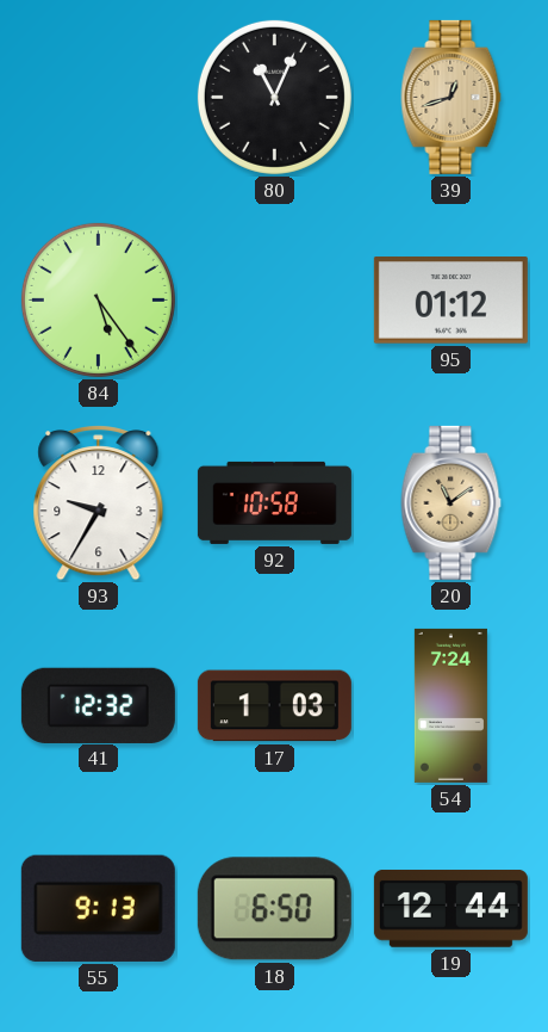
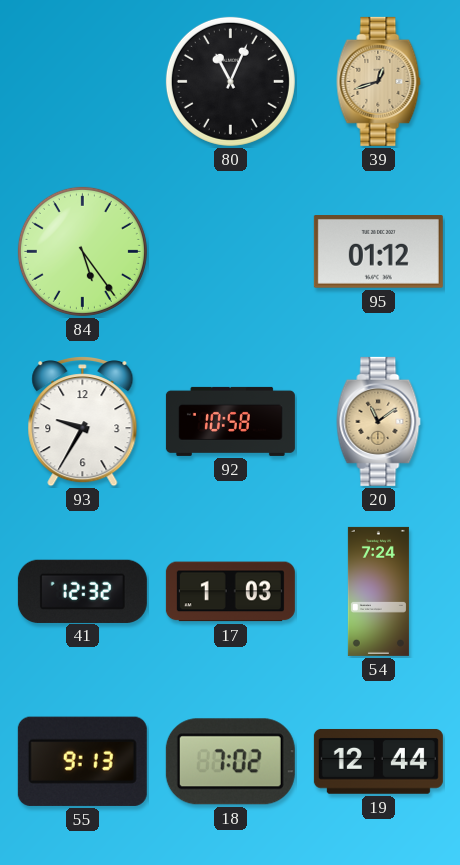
18: 6:50 -> 7:02 (230, 762)
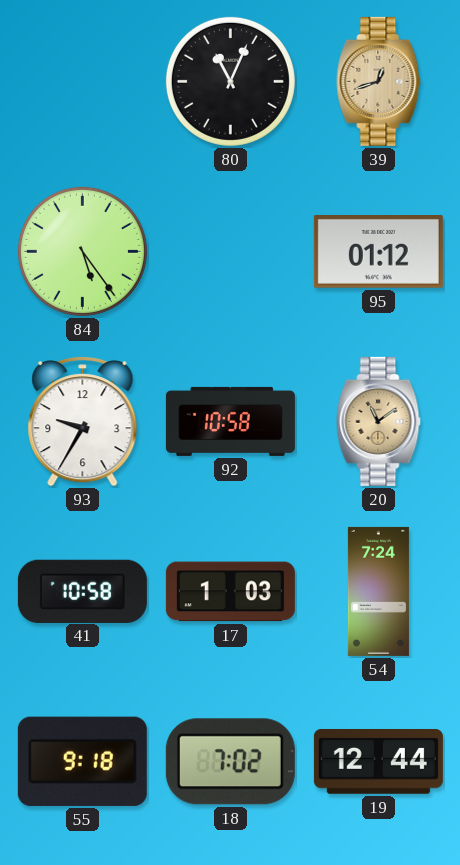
41: 12:32 -> 10:58 (82, 591)
55: 9:13 -> 9:18 (82, 761)
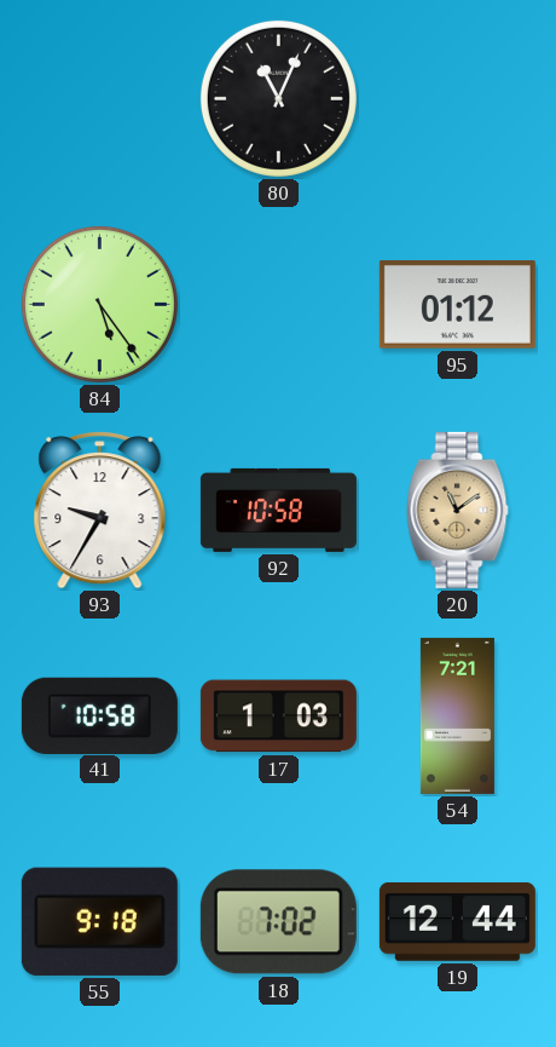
39: 12:42 -> none (379, 81)
54: 7:24 -> 7:21 (457, 715)
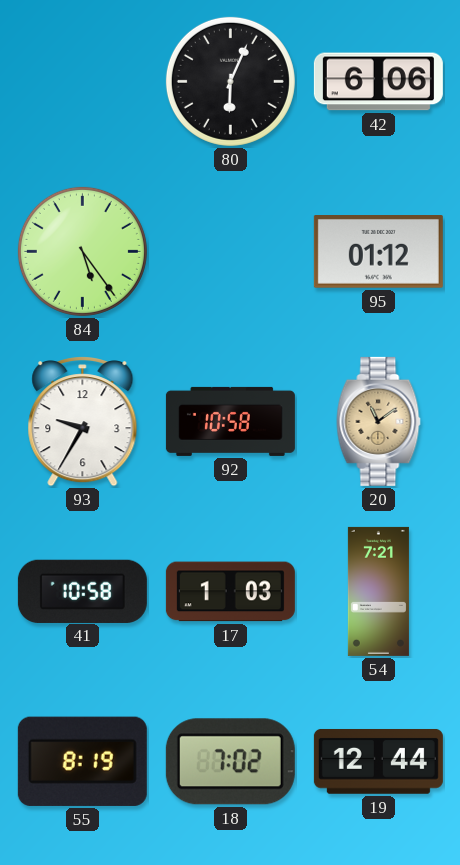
80: 11:04 -> 6:04 (230, 81)
42: none -> 6:06 (378, 82)
55: 9:18 -> 8:19 (82, 761)
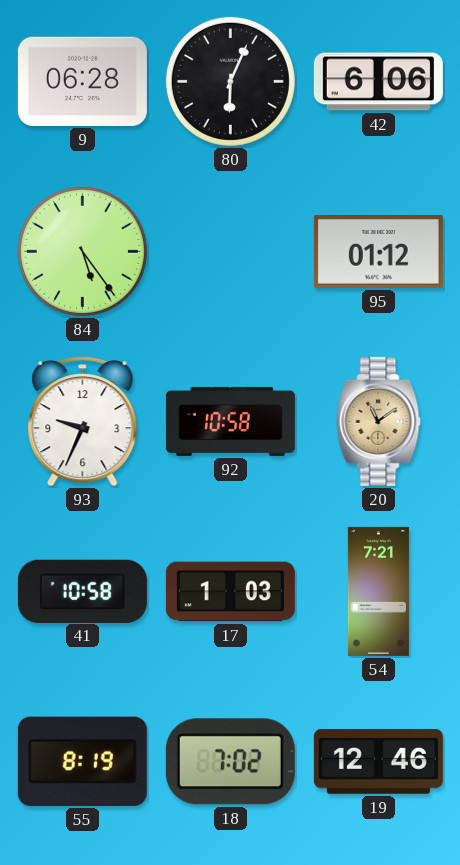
9: none -> 06:28 (82, 81)
93: 9:35 -> 9:34 (83, 422)
19: 12:44 -> 12:46 (378, 761)
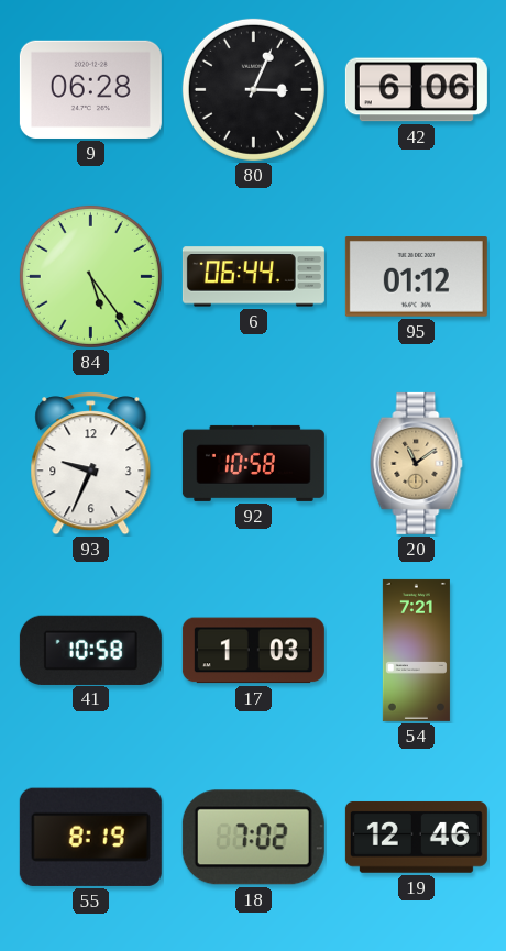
80: 6:04 -> 3:04 (253, 89)
6: none -> 06:44 (253, 277)
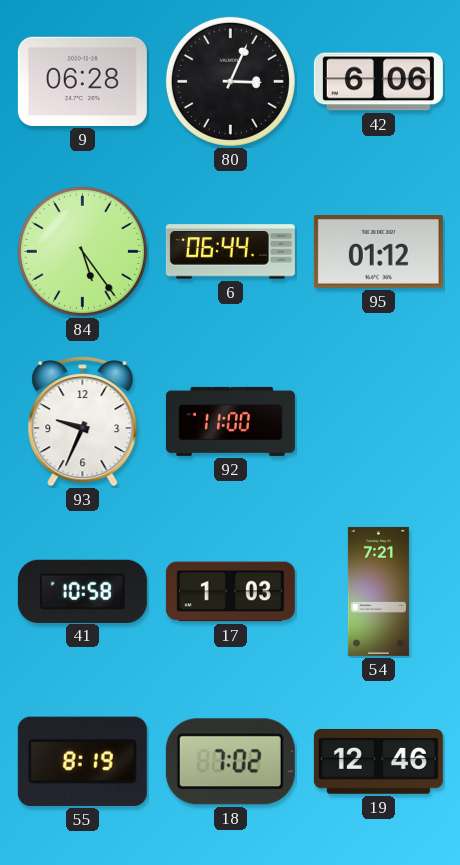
92: 10:58 -> 11:00 (230, 421)
20: 11:09 -> none (417, 463)
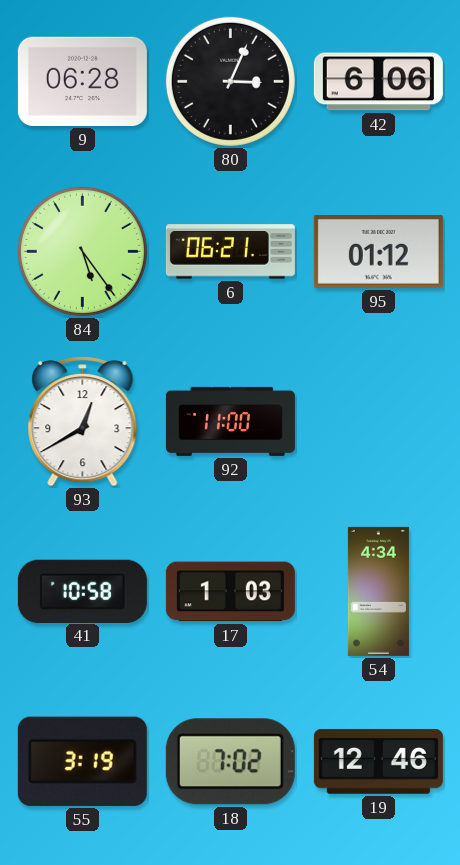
6: 06:44 -> 06:21 (230, 252)
93: 9:34 -> 12:40 (83, 422)
54: 7:21 -> 4:34 (378, 591)
55: 8:19 -> 3:19 (82, 761)
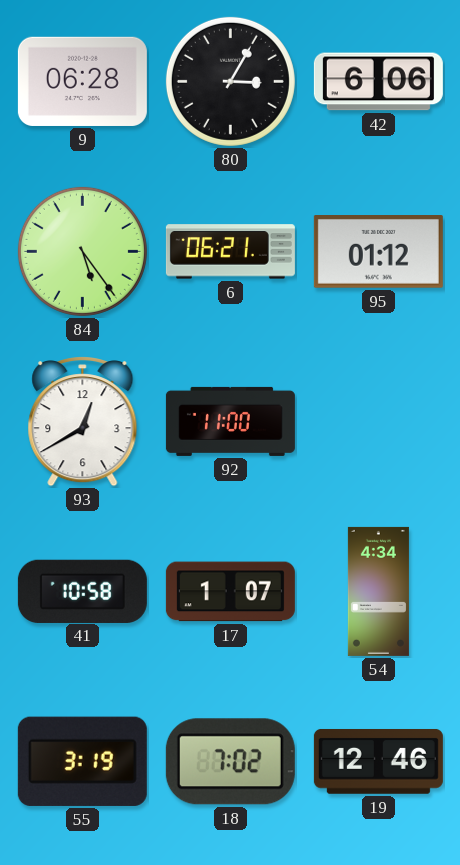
80: 3:04 -> 3:05 (230, 81)
17: 1:03 -> 1:07 (230, 592)
